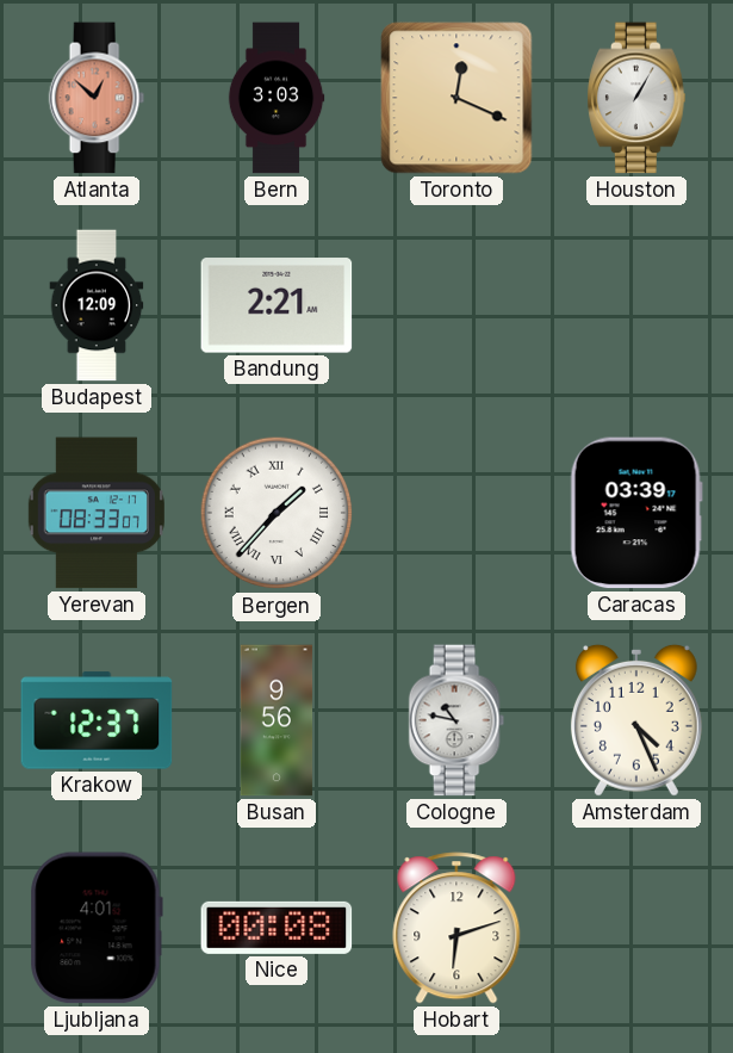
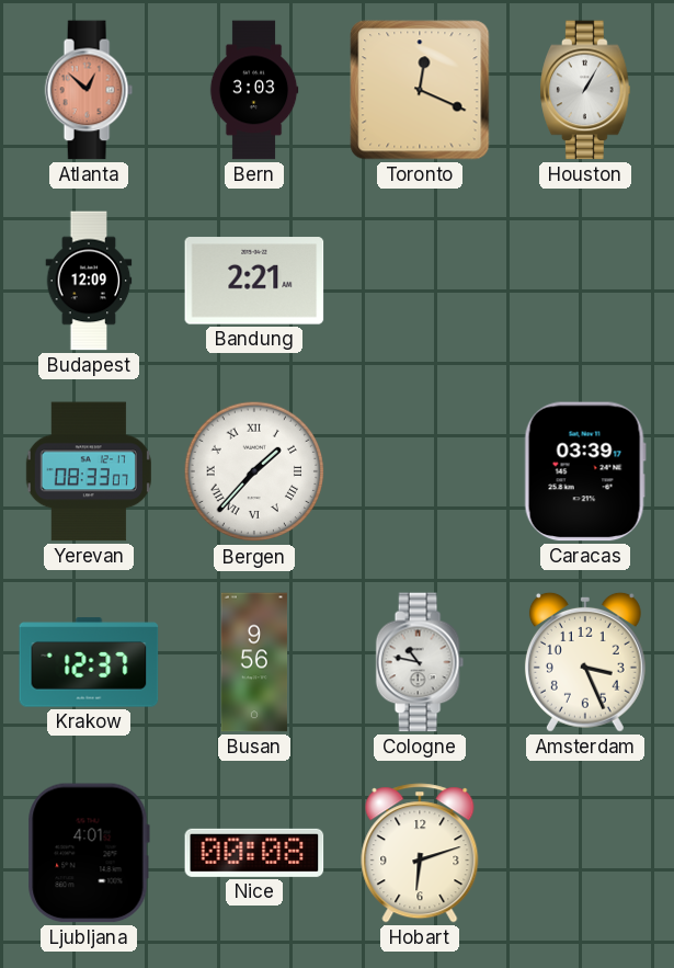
Amsterdam: 4:26 -> 3:26 (585, 662)
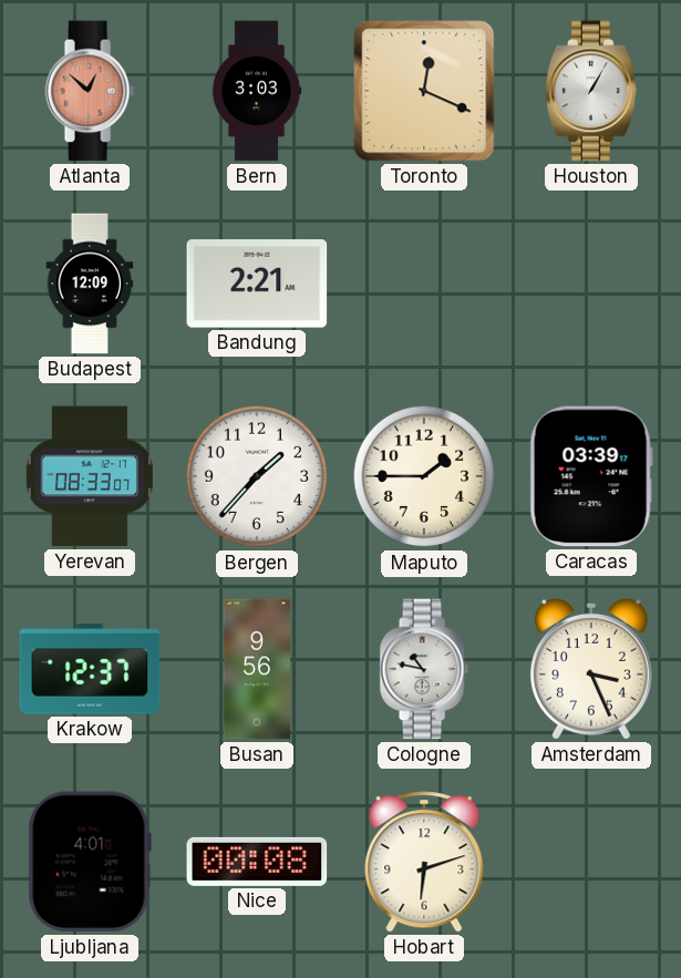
Bergen numerals: Roman -> Arabic (257, 476)
Maputo: none -> 1:45 (424, 476)
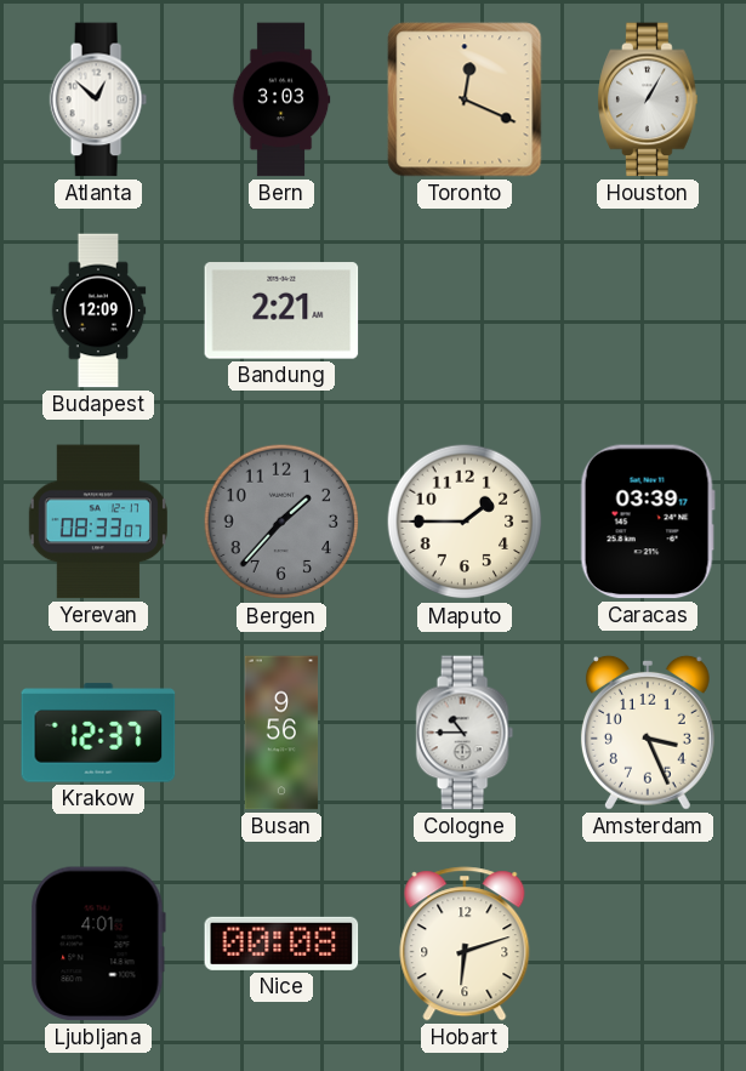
Atlanta dial: salmon -> white (98, 99)
Bergen dial: white -> grey (281, 522)
Cologne: 10:47 -> 10:45 (465, 733)
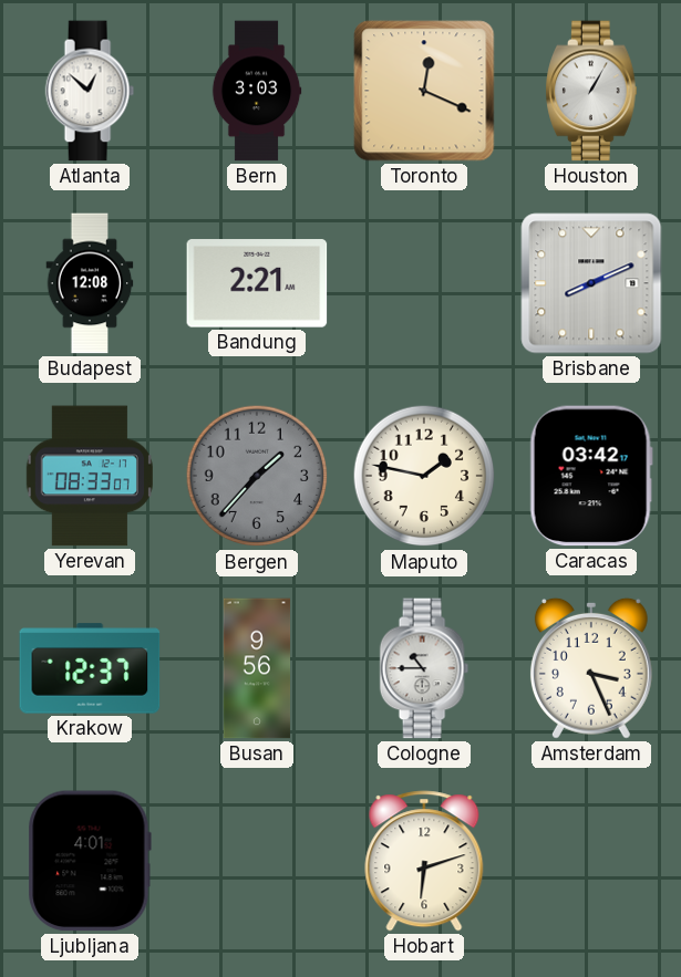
Budapest: 12:09 -> 12:08 (90, 283)
Brisbane: none -> 8:11 (591, 283)
Maputo: 1:45 -> 1:47 (424, 476)
Caracas: 03:39 -> 03:42 (591, 476)
Nice: 00:08 -> none (281, 944)
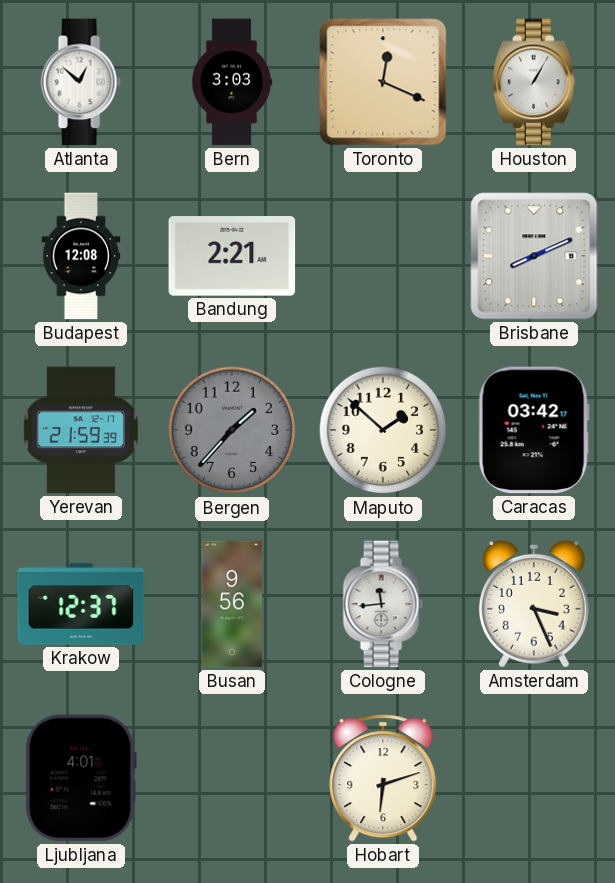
Yerevan: 08:33 -> 21:59 (81, 430)
Maputo: 1:47 -> 1:52 (383, 430)
Cologne: 10:45 -> 11:44 (383, 604)
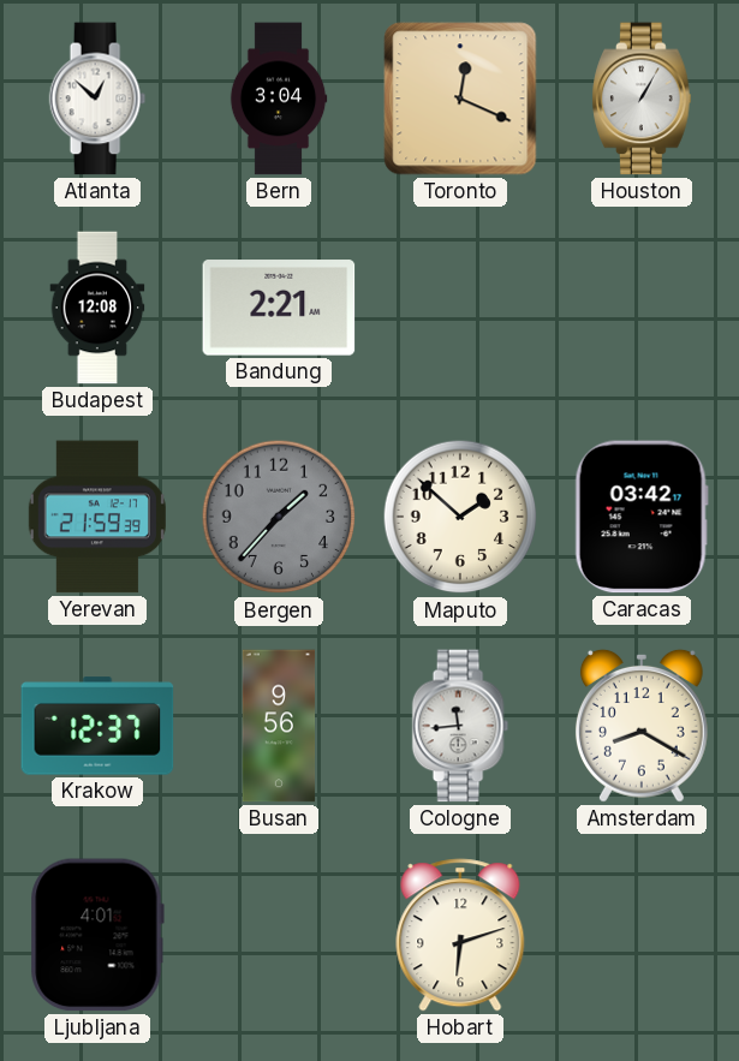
Bern: 3:03 -> 3:04 (279, 99)
Brisbane: 8:11 -> none (534, 256)
Amsterdam: 3:26 -> 8:20 (642, 726)
